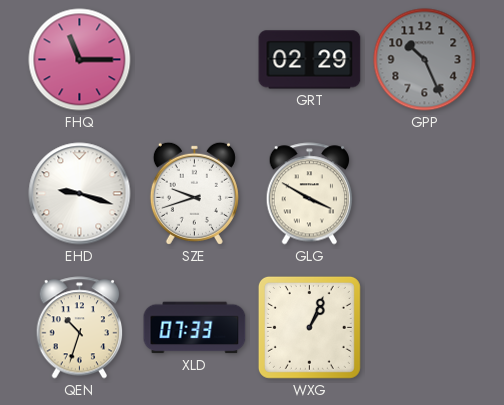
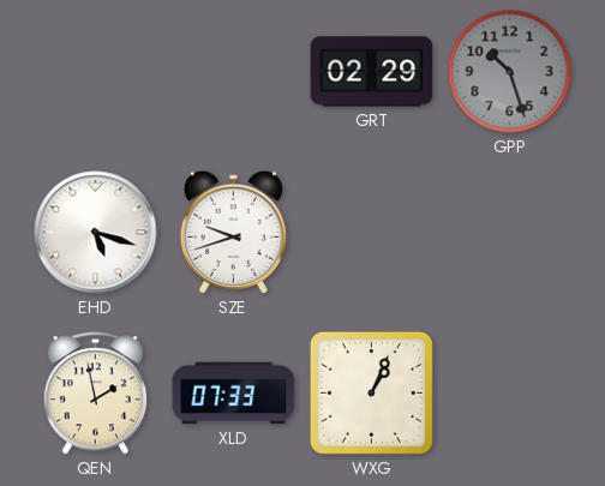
FHQ: 11:15 -> none (80, 60)
GPP: 10:26 -> 10:27 (510, 72)
EHD: 9:18 -> 5:18 (96, 233)
GLG: 3:50 -> none (310, 194)
QEN: 10:33 -> 1:58 (96, 394)
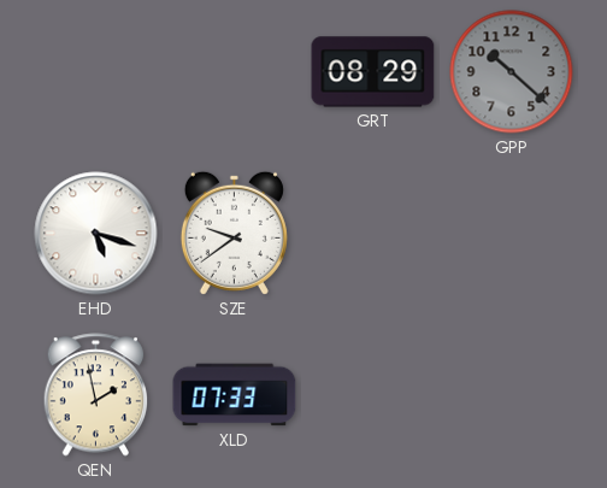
GRT: 02:29 -> 08:29 (373, 72)
GPP: 10:27 -> 10:22 (512, 72)
SZE: 9:42 -> 9:39 (234, 233)
WXG: 1:04 -> none (371, 392)
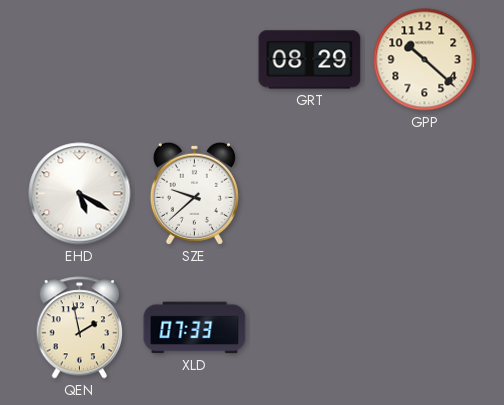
GPP dial: grey -> cream (425, 60)
EHD: 5:18 -> 5:20 (80, 194)
SZE: 9:39 -> 9:38 (194, 193)
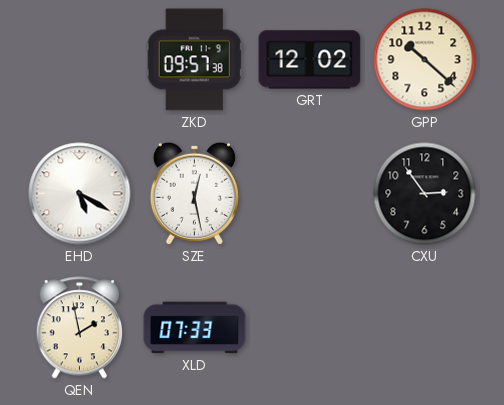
ZKD: none -> 09:57 (194, 60)
GRT: 08:29 -> 12:02 (310, 60)
SZE: 9:38 -> 12:28 (194, 193)
CXU: none -> 2:54 (425, 194)
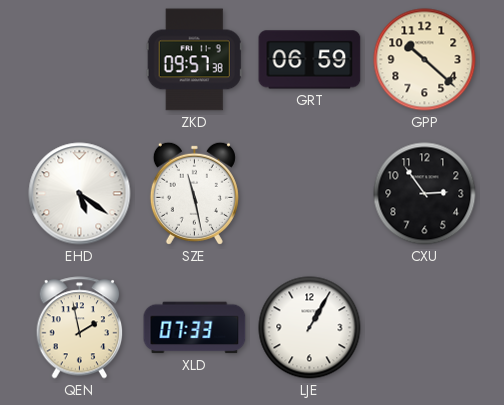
GRT: 12:02 -> 06:59 (310, 60)
EHD: 5:20 -> 5:21 (80, 194)
SZE: 12:28 -> 11:28 (194, 193)
LJE: none -> 1:05 (310, 328)
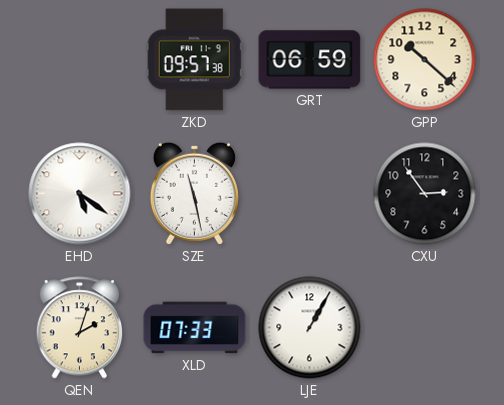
QEN: 1:58 -> 2:03 (80, 328)
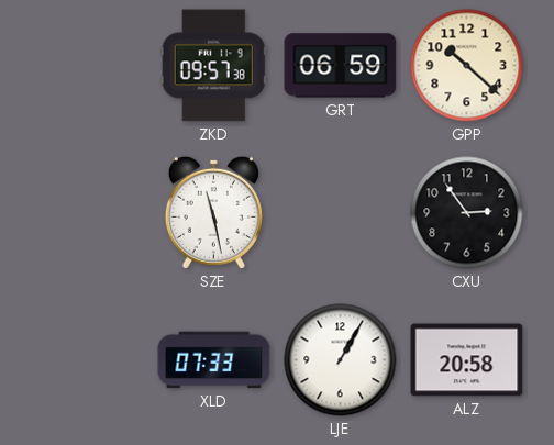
EHD: 5:21 -> none (80, 194)
QEN: 2:03 -> none (80, 328)
ALZ: none -> 20:58 (467, 360)
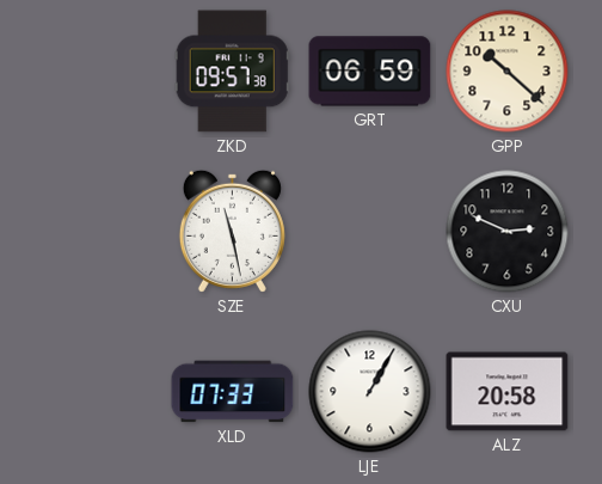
CXU: 2:54 -> 2:49 (508, 232)
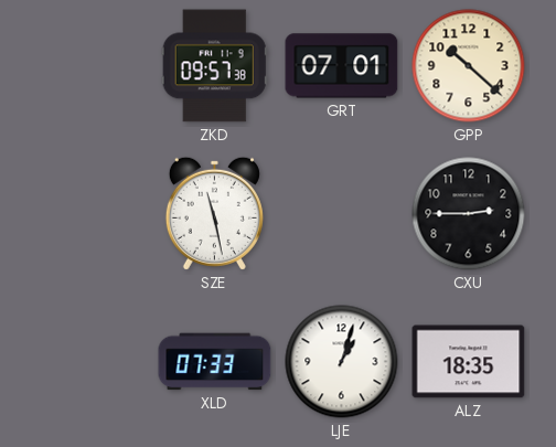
GRT: 06:59 -> 07:01 (342, 66)
CXU: 2:49 -> 2:45 (469, 214)
LJE: 1:05 -> 1:03 (342, 362)
ALZ: 20:58 -> 18:35 (469, 362)
